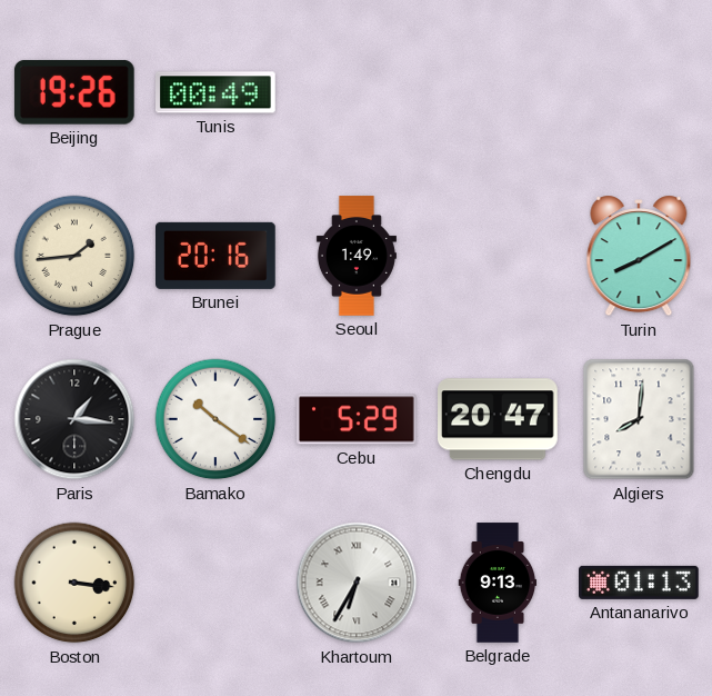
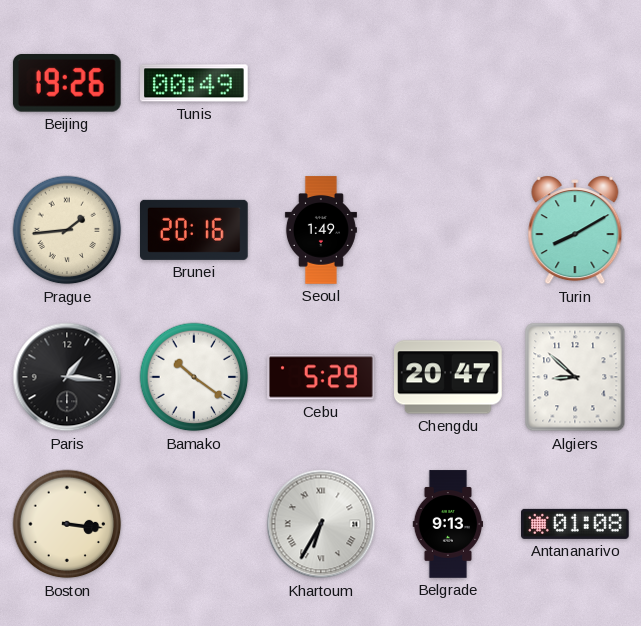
Algiers: 8:01 -> 8:52 (575, 377)
Antananarivo: 01:13 -> 01:08 (576, 524)
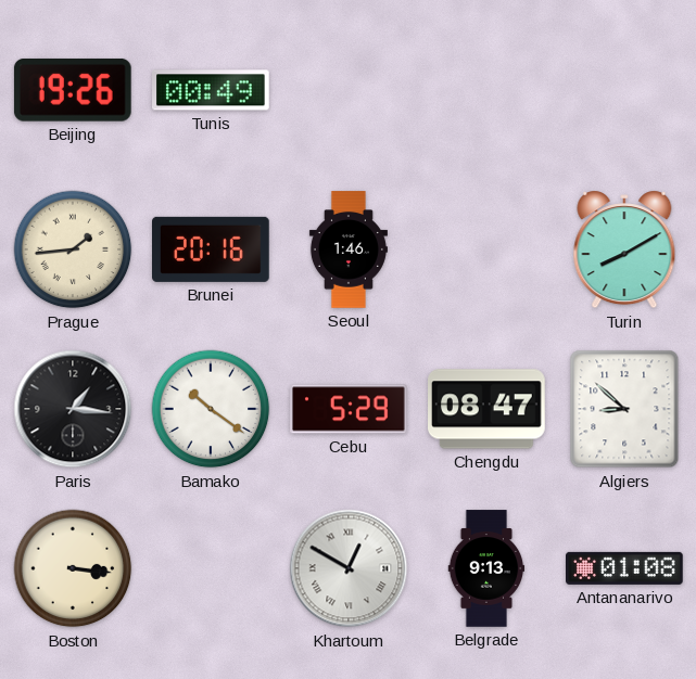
Seoul: 1:49 -> 1:46 (349, 249)
Chengdu: 20:47 -> 08:47 (488, 409)
Khartoum: 6:35 -> 12:50 (349, 568)
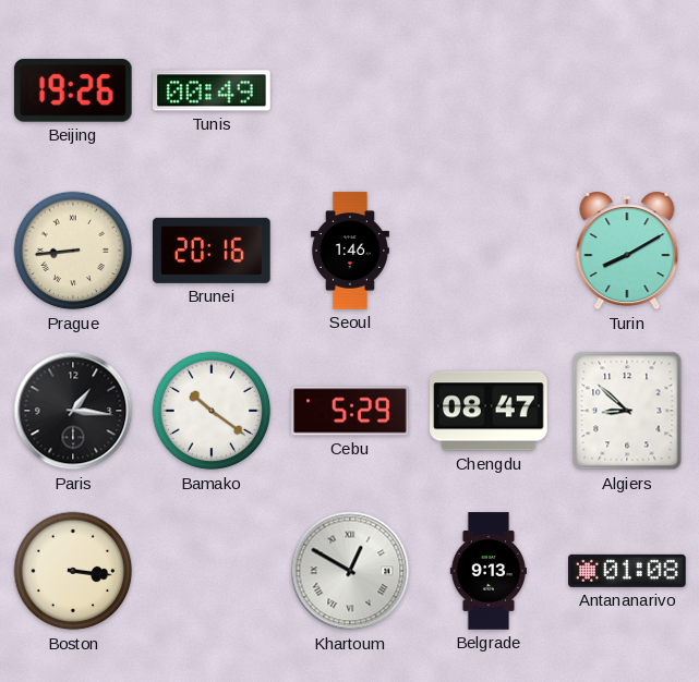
Prague: 1:44 -> 8:44 (73, 251)
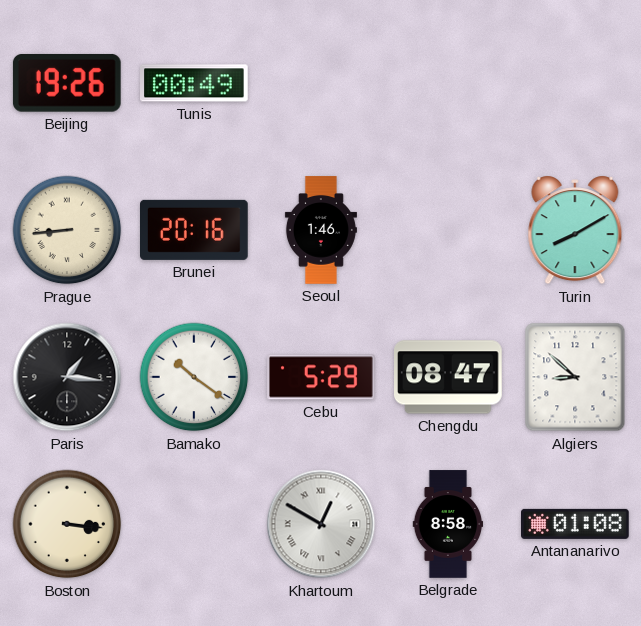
Belgrade: 9:13 -> 8:58 (448, 524)
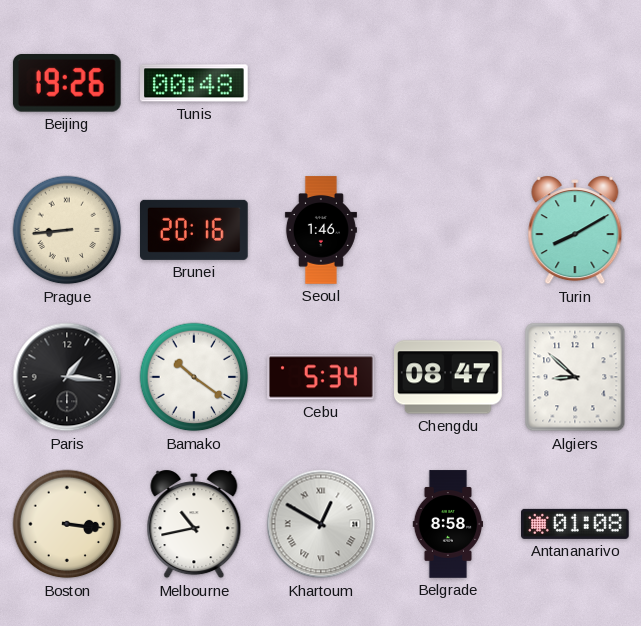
Tunis: 00:49 -> 00:48 (195, 83)
Cebu: 5:29 -> 5:34 (321, 377)
Melbourne: none -> 10:43 (194, 524)
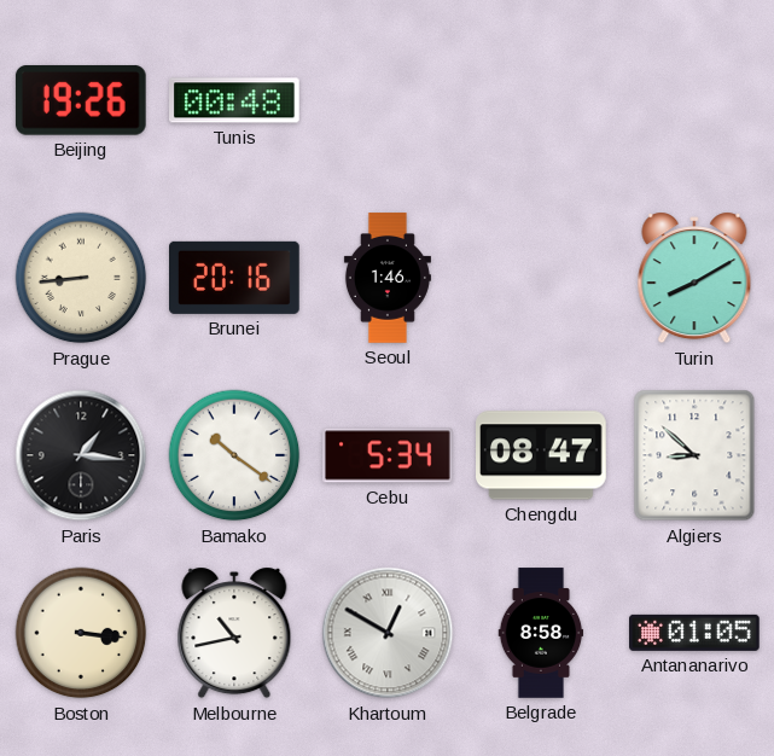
Antananarivo: 01:08 -> 01:05 (696, 633)
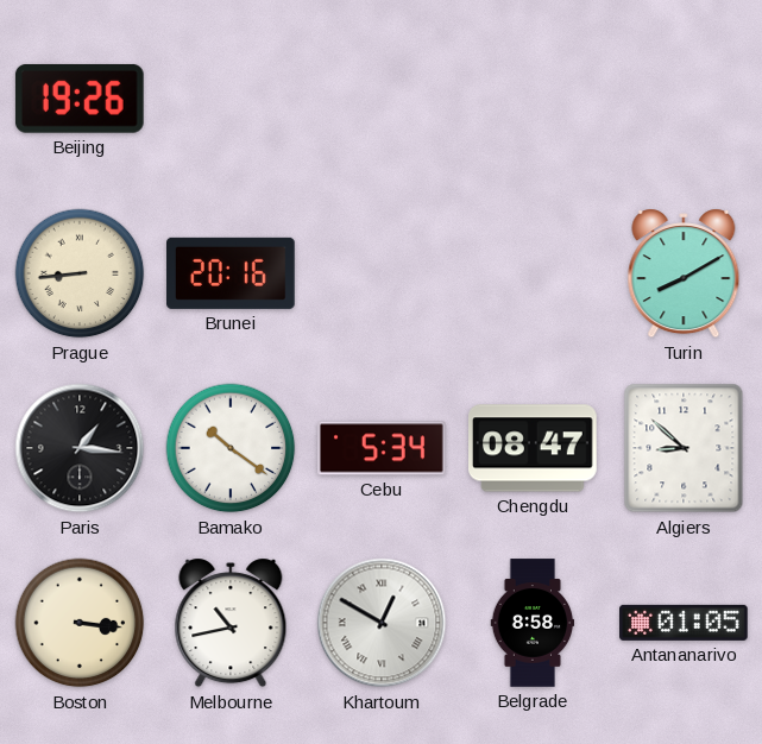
Tunis: 00:48 -> none (235, 100)
Seoul: 1:46 -> none (388, 278)
